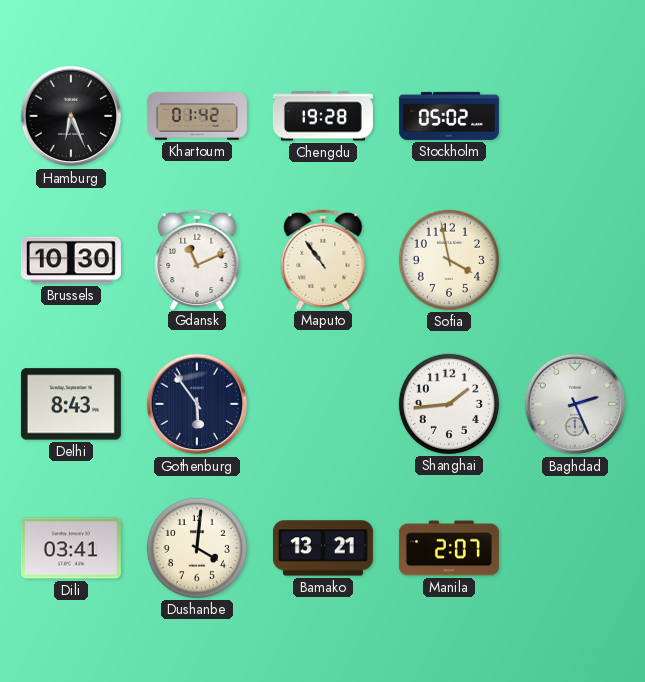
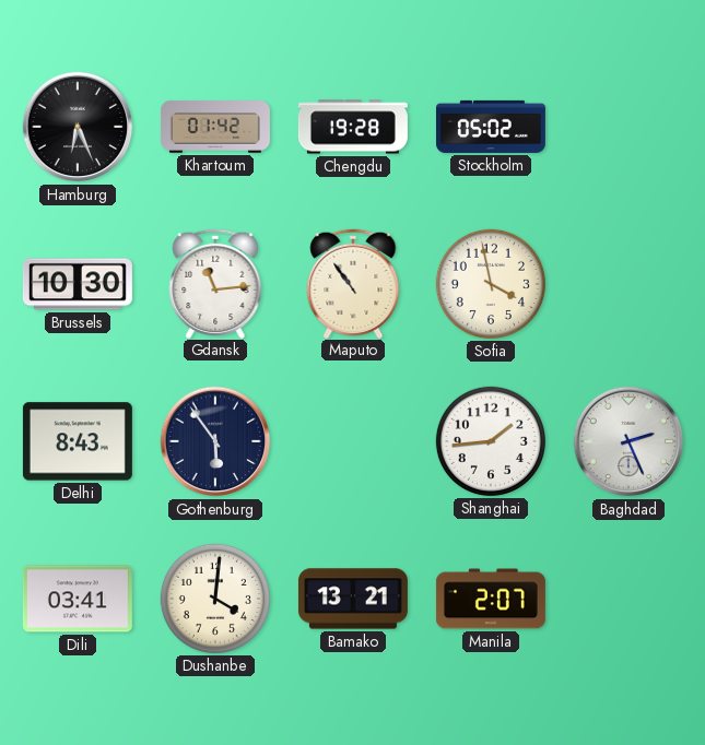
Gdansk: 11:11 -> 11:14 (215, 283)
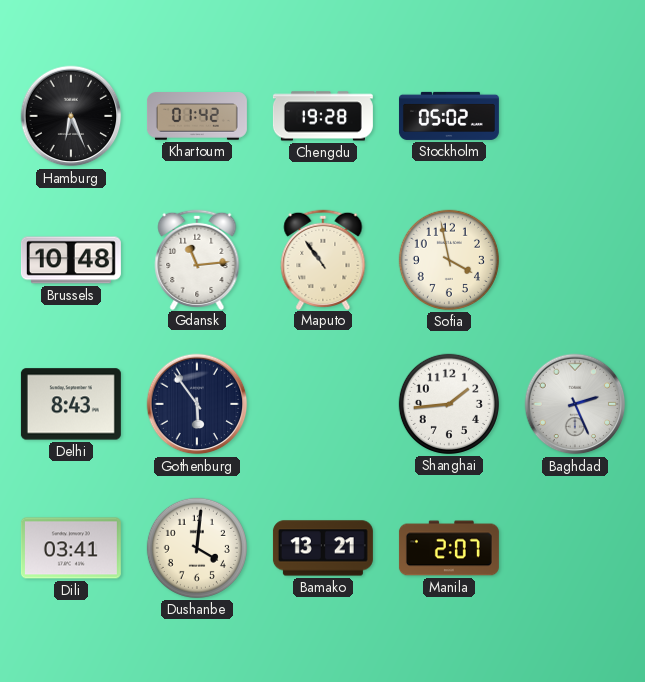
Brussels: 10:30 -> 10:48 (71, 260)
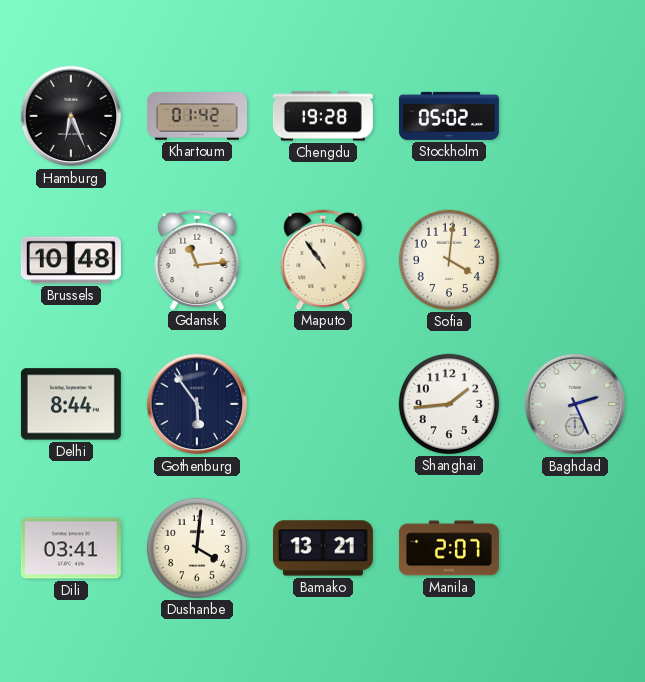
Sofia: 3:58 -> 4:01 (449, 260)
Delhi: 8:43 -> 8:44 (71, 404)
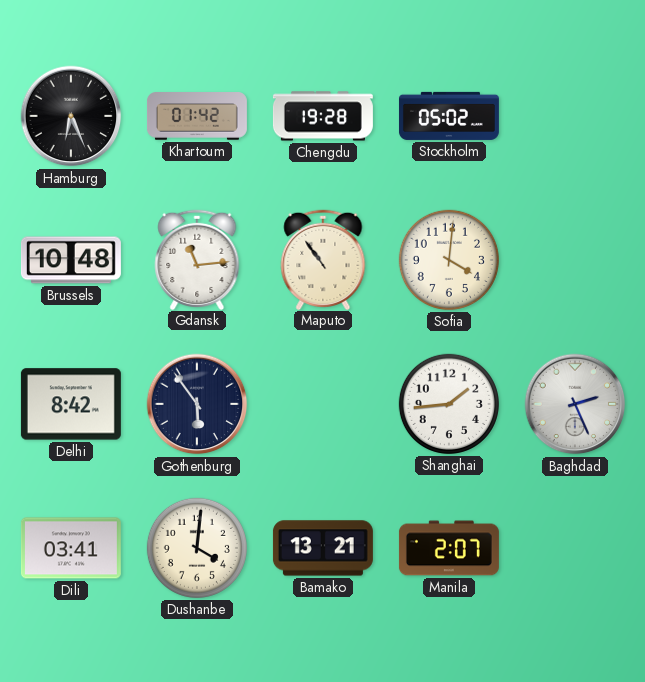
Delhi: 8:44 -> 8:42 (71, 404)
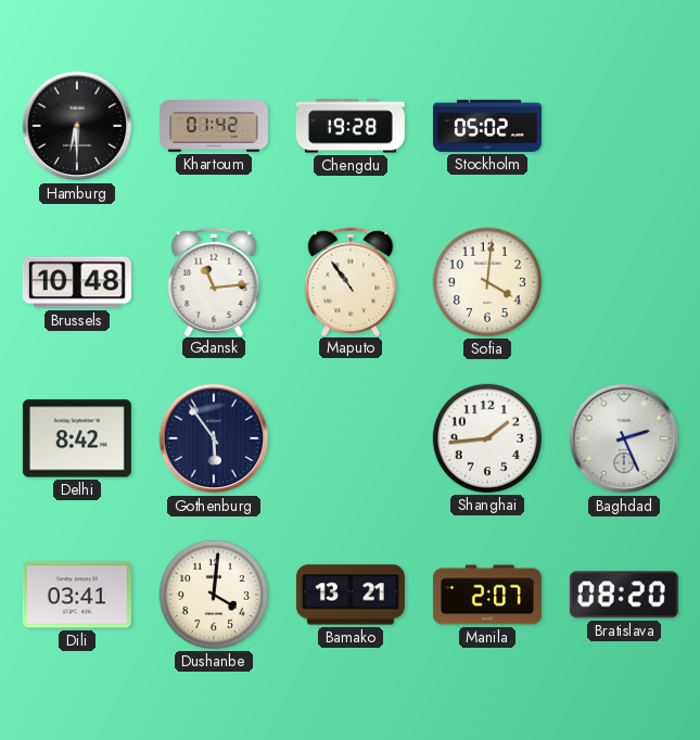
Hamburg: 6:26 -> 6:30 (77, 126)
Bratislava: none -> 08:20 (624, 595)
